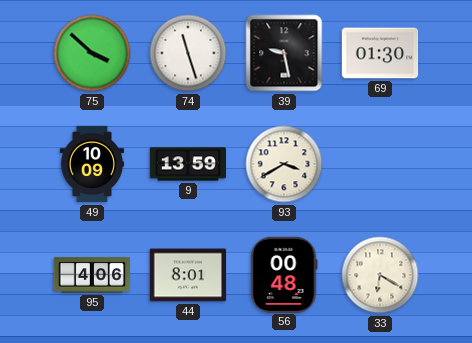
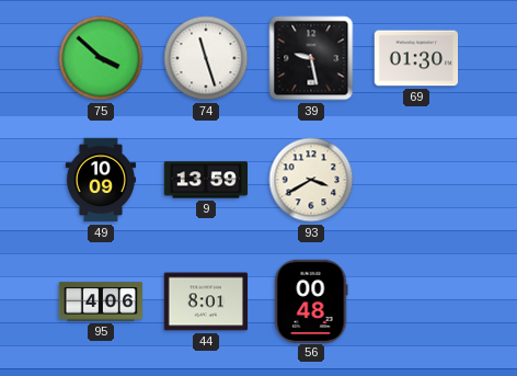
33: 6:20 -> none (380, 275)
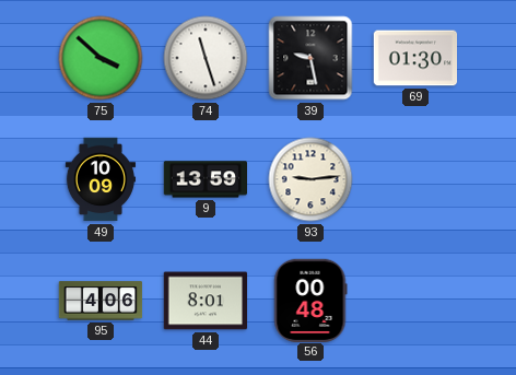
93: 3:40 -> 9:14 (310, 179)
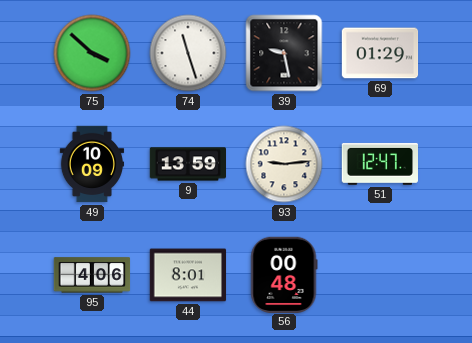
69: 01:30 -> 01:29 (380, 53)
51: none -> 12:47 (379, 164)
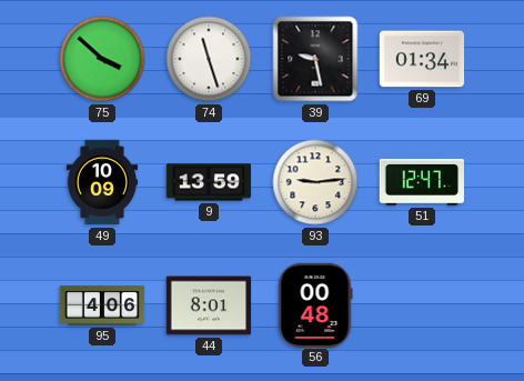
69: 01:29 -> 01:34 (422, 59)
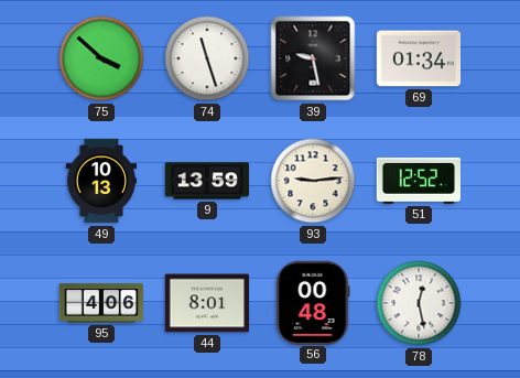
49: 10:09 -> 10:13 (101, 181)
51: 12:47 -> 12:52 (418, 181)
78: none -> 12:28 (419, 303)
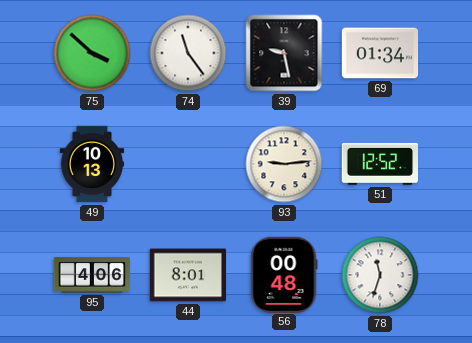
74: 11:27 -> 11:24 (188, 53)
9: 13:59 -> none (207, 181)
78: 12:28 -> 11:33 (380, 275)
